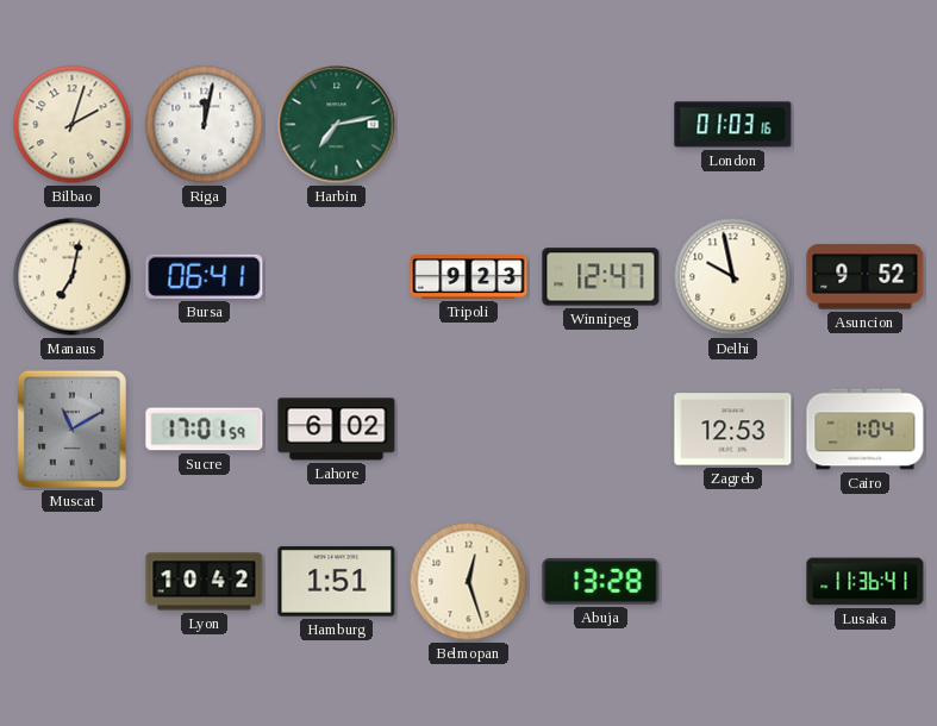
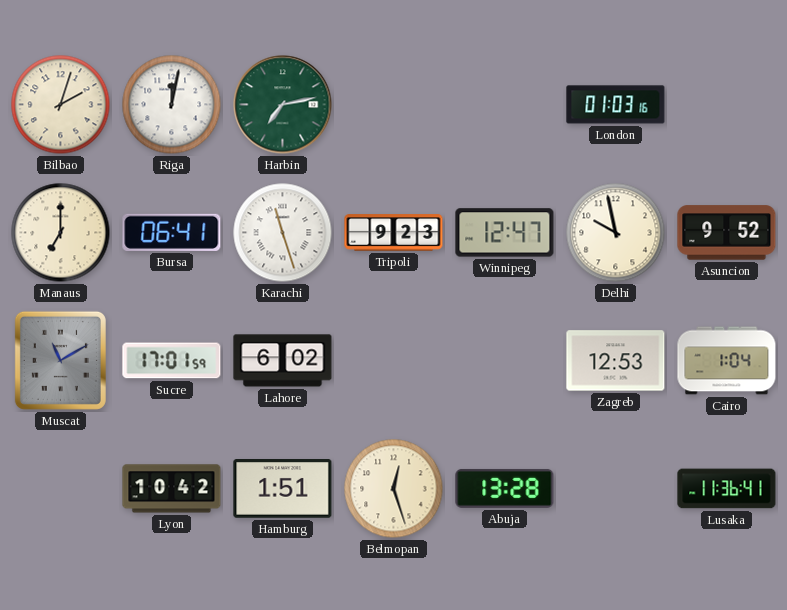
Manaus: 7:02 -> 7:00 (61, 233)
Karachi: none -> 11:27 (283, 233)
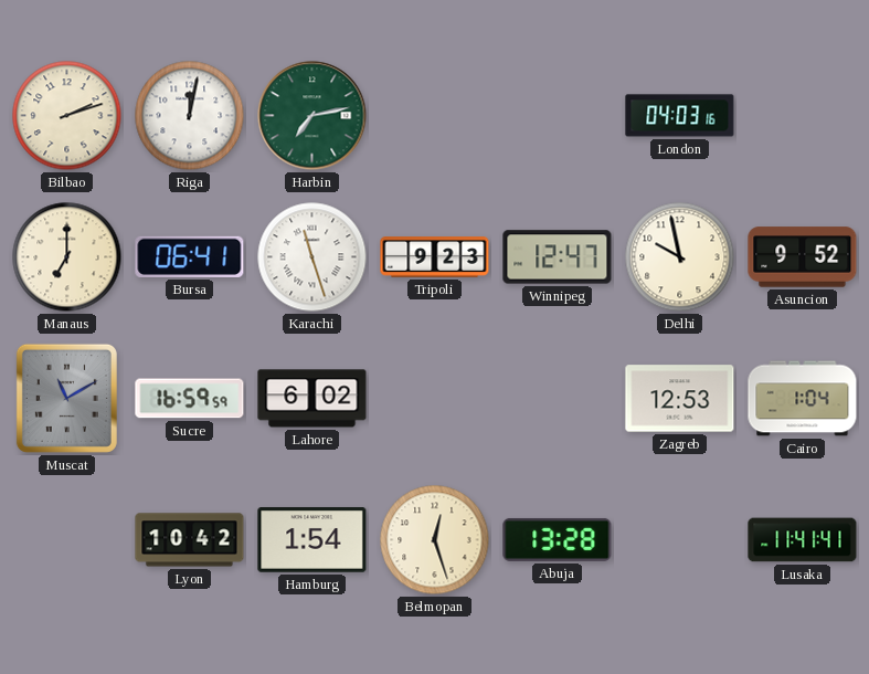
Bilbao: 2:03 -> 2:12 (67, 116)
London: 01:03 -> 04:03 (680, 116)
Sucre: 17:01 -> 16:59 (190, 399)
Hamburg: 1:51 -> 1:54 (312, 540)
Lusaka: 11:36 -> 11:41 (803, 540)
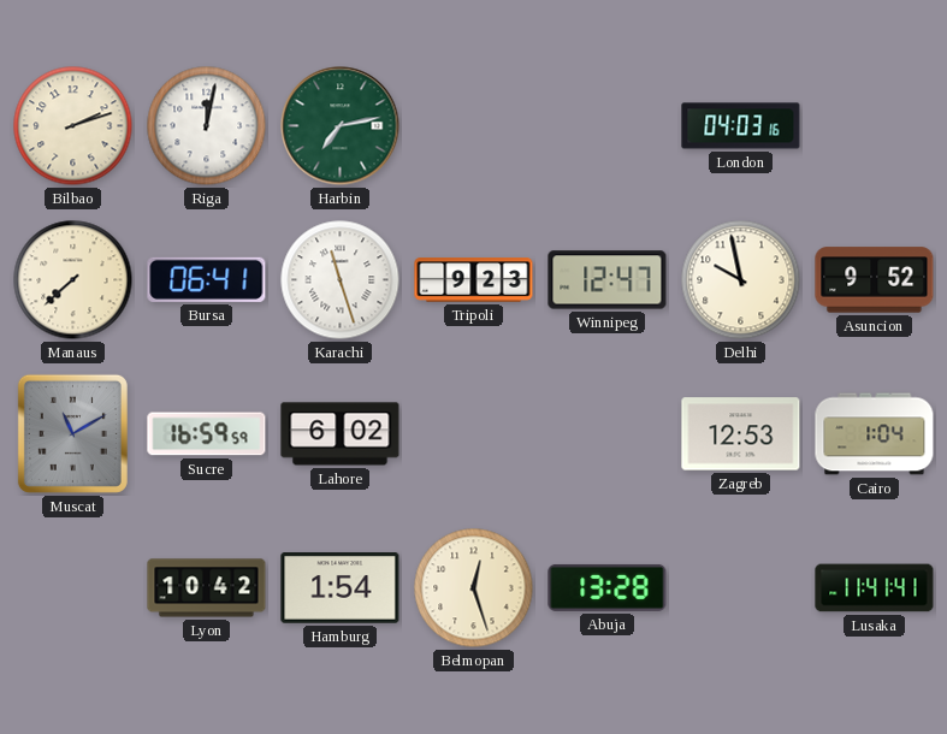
Manaus: 7:00 -> 7:38 (73, 280)
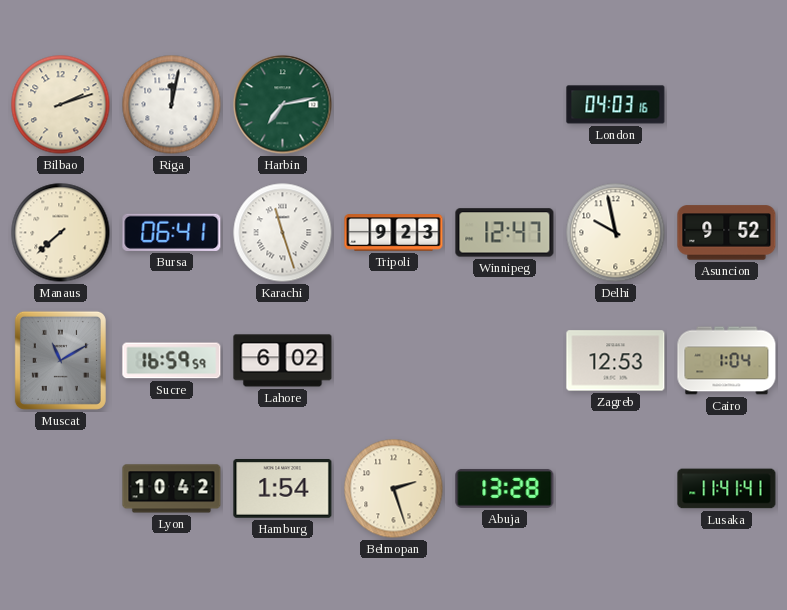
Belmopan: 12:27 -> 2:27 (394, 489)
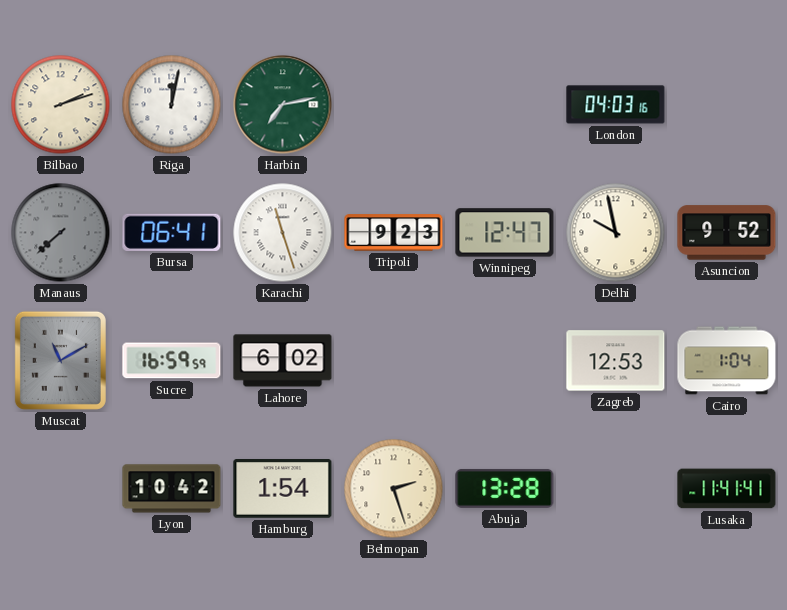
Manaus dial: cream -> grey (61, 233)
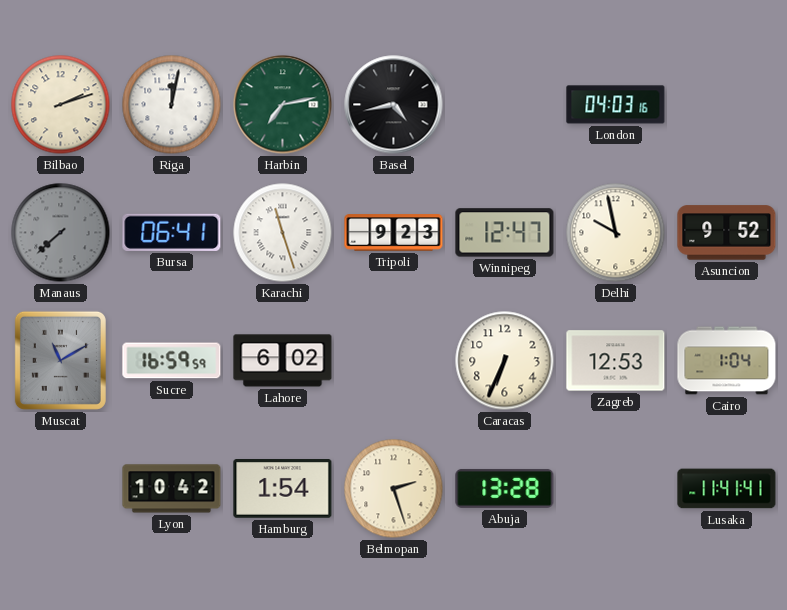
Basel: none -> 4:43 (394, 105)
Caracas: none -> 6:34 (505, 361)
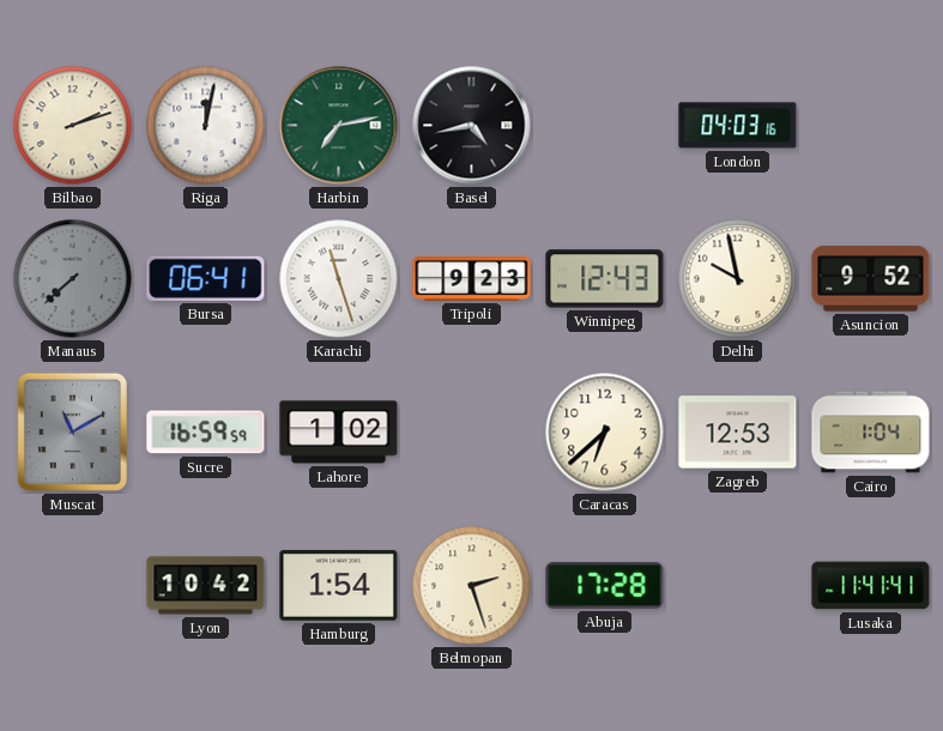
Winnipeg: 12:47 -> 12:43 (605, 279)
Lahore: 6:02 -> 1:02 (339, 433)
Caracas: 6:34 -> 6:38 (605, 433)
Abuja: 13:28 -> 17:28 (605, 585)
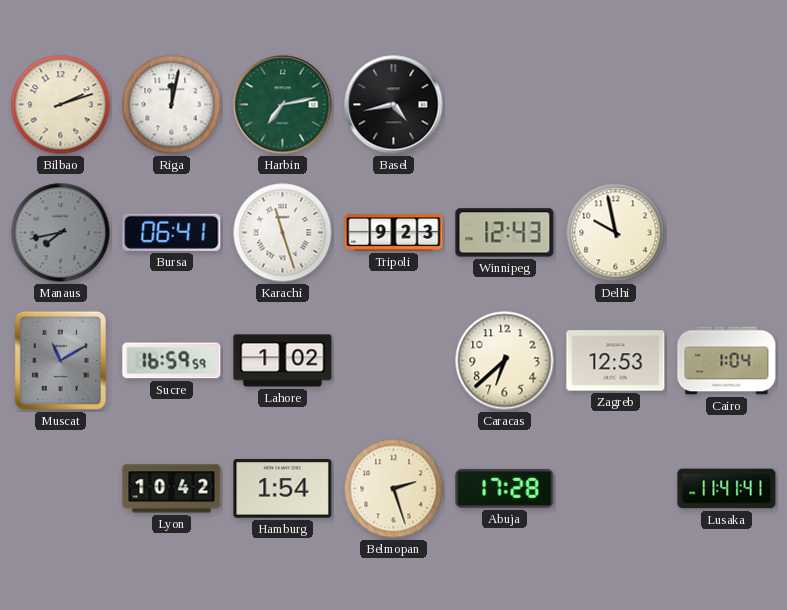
London: 04:03 -> none (738, 126)
Manaus: 7:38 -> 7:43 (61, 233)
Asuncion: 9:52 -> none (871, 279)
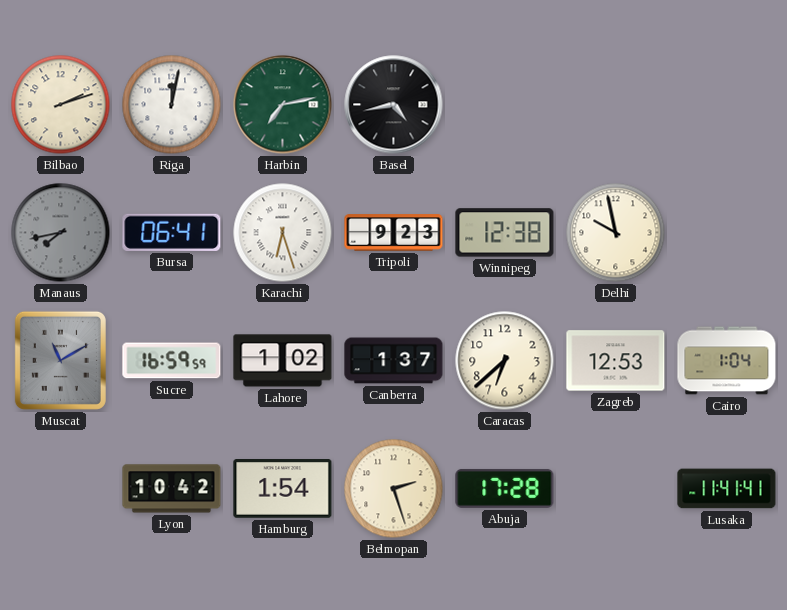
Karachi: 11:27 -> 6:27 (283, 233)
Winnipeg: 12:43 -> 12:38 (505, 233)
Canberra: none -> 1:37 (394, 361)
